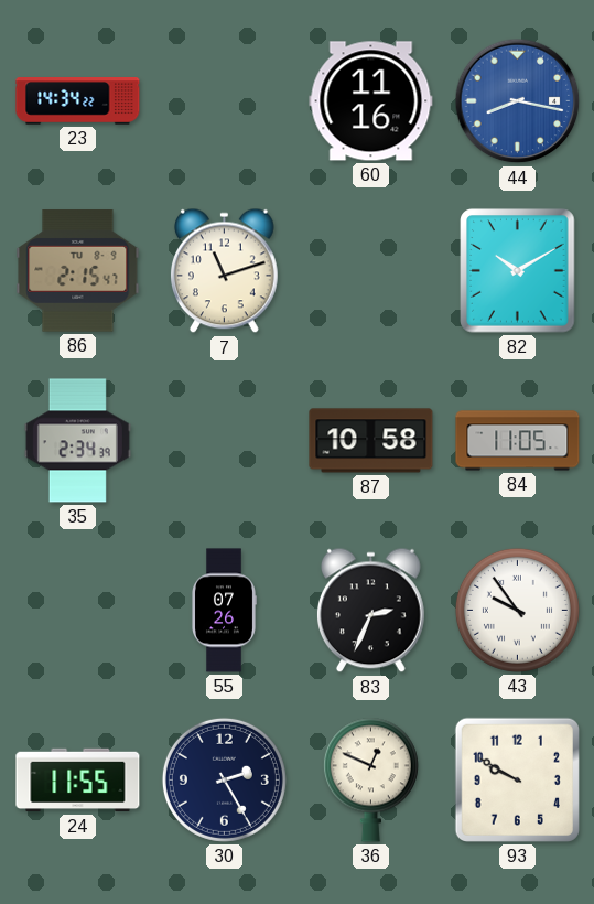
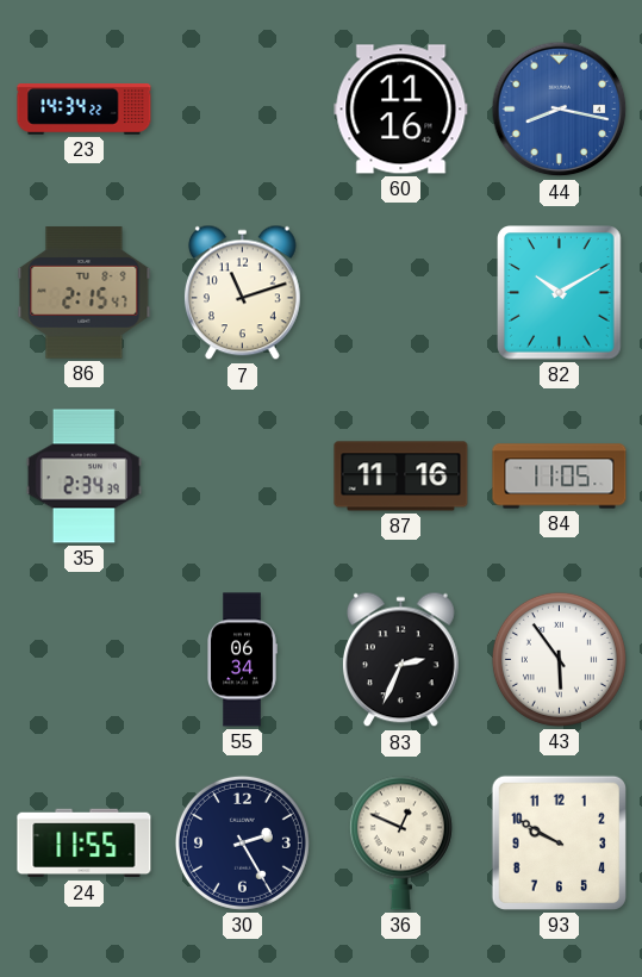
87: 10:58 -> 11:16 (401, 477)
55: 07:26 -> 06:34 (243, 660)
43: 9:54 -> 5:54 (559, 659)
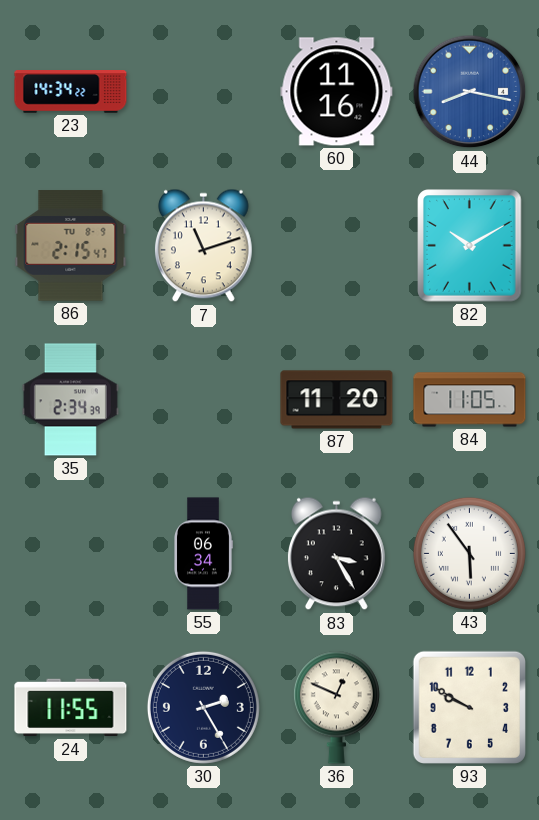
87: 11:16 -> 11:20 (337, 400)
83: 2:34 -> 3:25 (336, 554)
